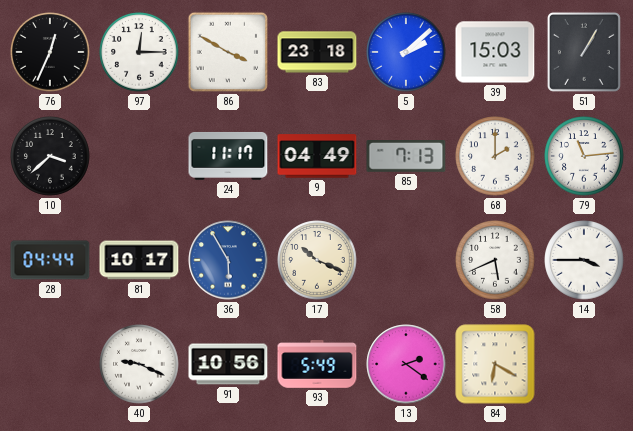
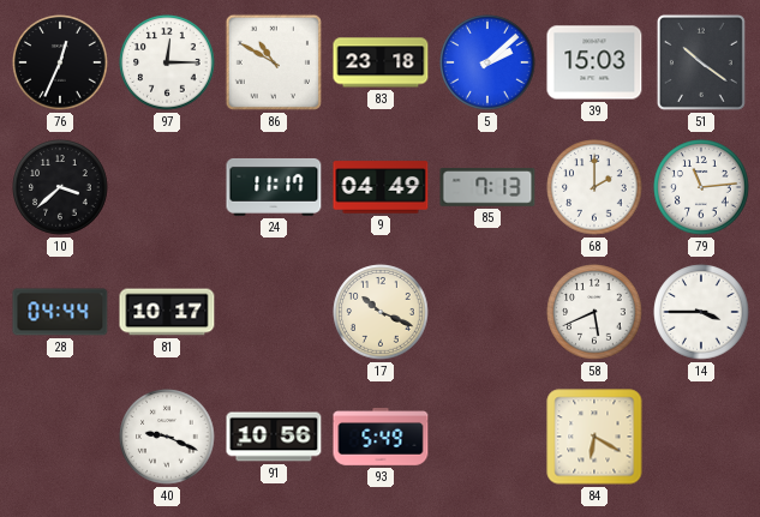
86: 3:50 -> 10:50 (274, 62)
51: 1:05 -> 10:21 (701, 62)
36: 5:55 -> none (228, 260)
13: 2:21 -> none (406, 364)
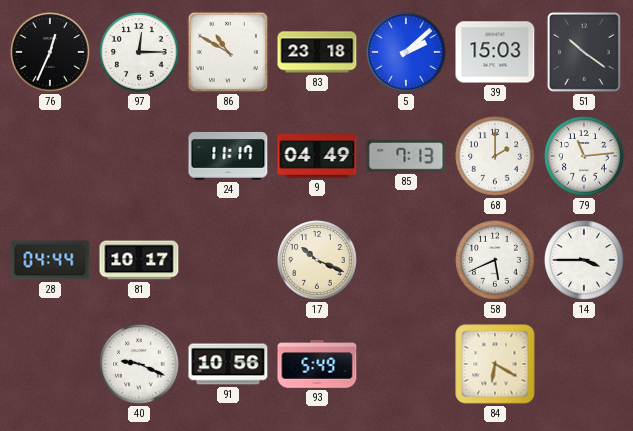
10: 3:38 -> none (60, 187)
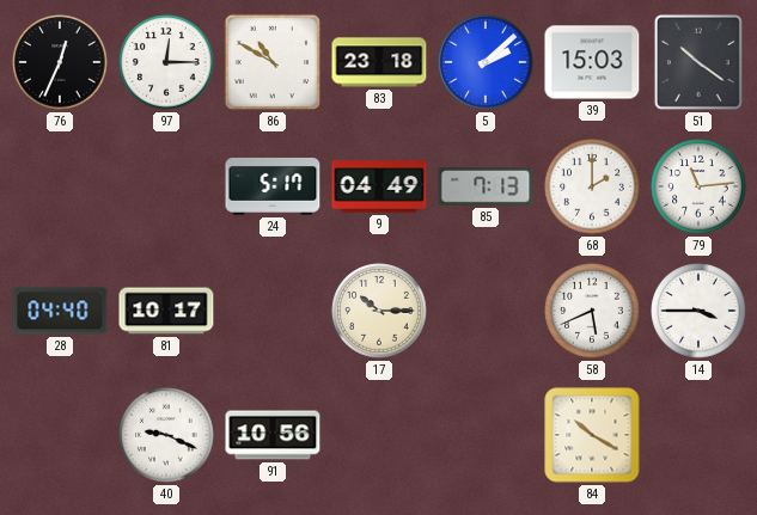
24: 11:17 -> 5:17 (273, 186)
28: 04:44 -> 04:40 (60, 311)
17: 10:19 -> 10:15 (379, 311)
93: 5:49 -> none (317, 364)
84: 6:20 -> 10:20 (592, 435)
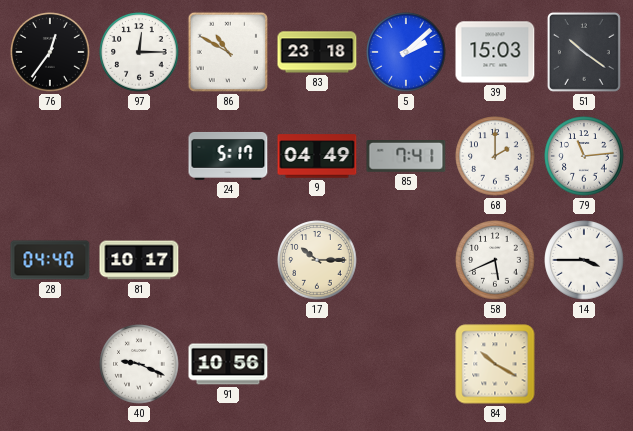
76: 12:34 -> 12:36 (50, 52)
85: 7:13 -> 7:41 (406, 157)
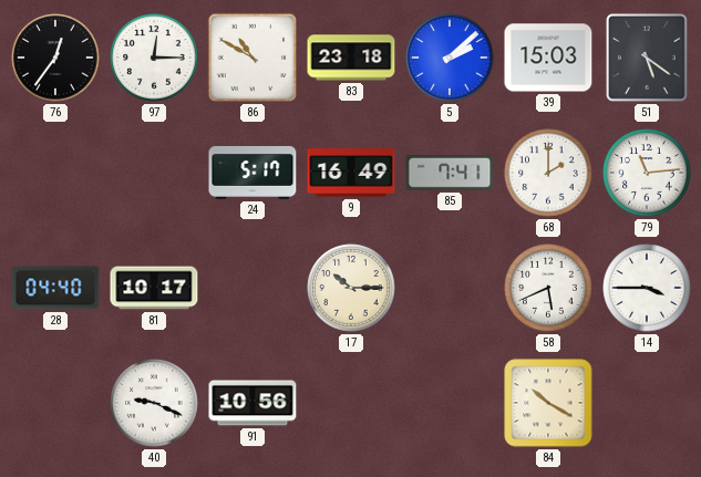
51: 10:21 -> 5:21 (647, 58)
9: 04:49 -> 16:49 (351, 173)
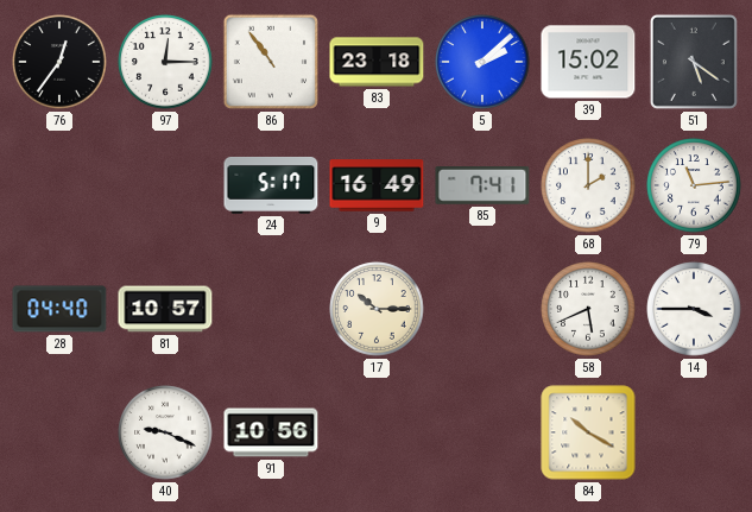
86: 10:50 -> 10:54 (271, 62)
39: 15:03 -> 15:02 (588, 62)
81: 10:17 -> 10:57 (165, 309)
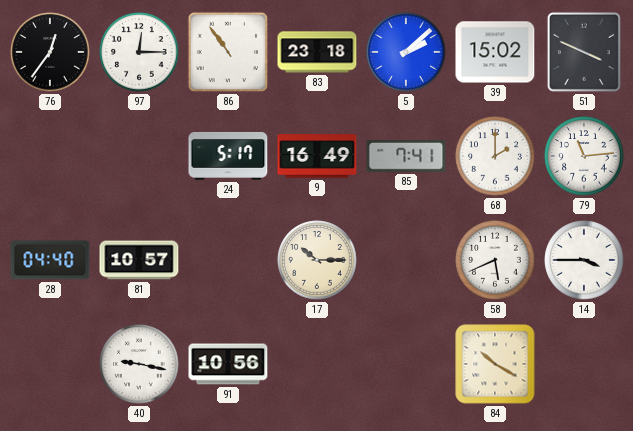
51: 5:21 -> 3:49 (584, 52)
40: 9:19 -> 9:17 (139, 364)
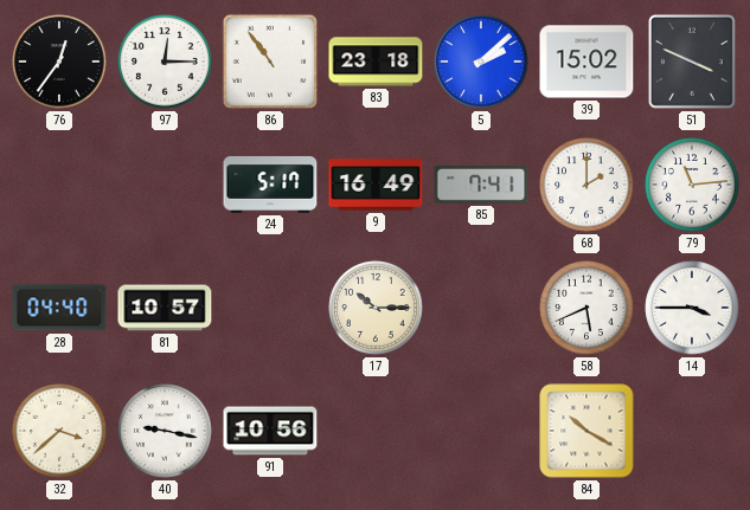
32: none -> 3:38 (59, 431)
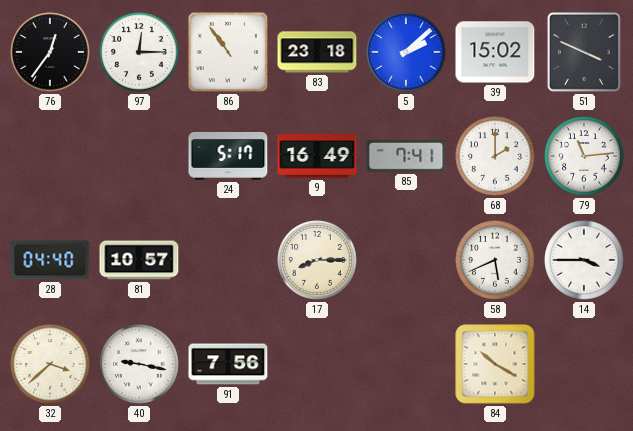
17: 10:15 -> 8:15 (317, 260)
91: 10:56 -> 7:56 (228, 364)
